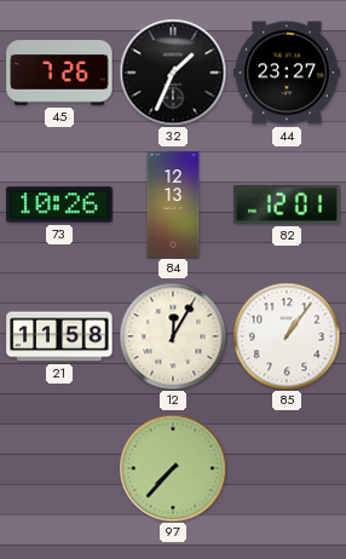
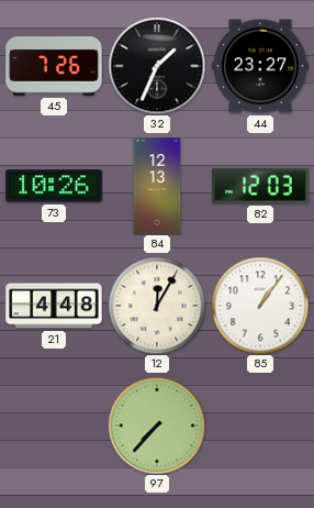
82: 12:01 -> 12:03 (260, 186)
21: 11:58 -> 4:48 (54, 306)
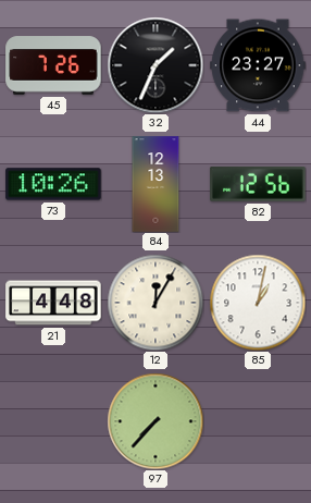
82: 12:03 -> 12:56 (258, 184)
85: 1:06 -> 1:02 (258, 303)
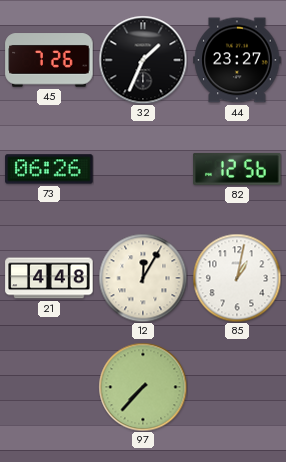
73: 10:26 -> 06:26 (49, 169)
84: 12:13 -> none (155, 184)
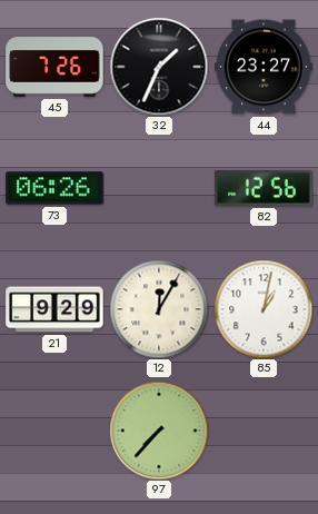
21: 4:48 -> 9:29 (54, 309)
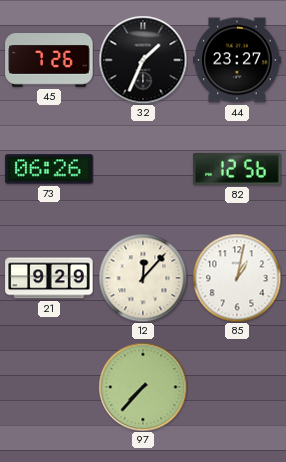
12: 12:05 -> 12:07 (143, 278)
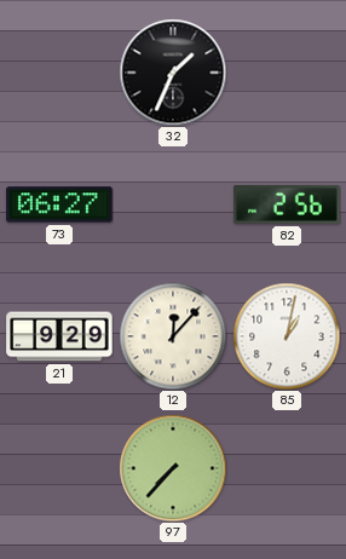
45: 7:26 -> none (49, 60)
44: 23:27 -> none (237, 60)
73: 06:26 -> 06:27 (59, 204)
82: 12:56 -> 2:56 (287, 204)
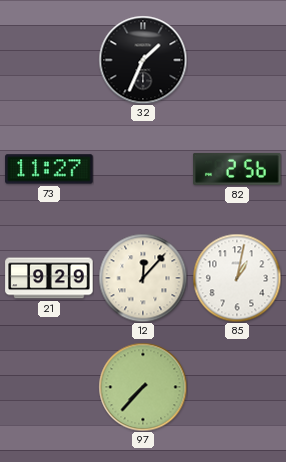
73: 06:27 -> 11:27 (49, 169)
